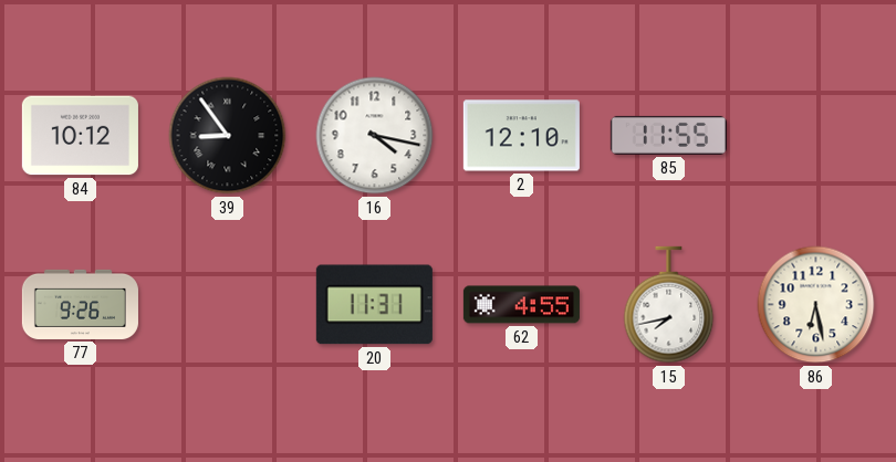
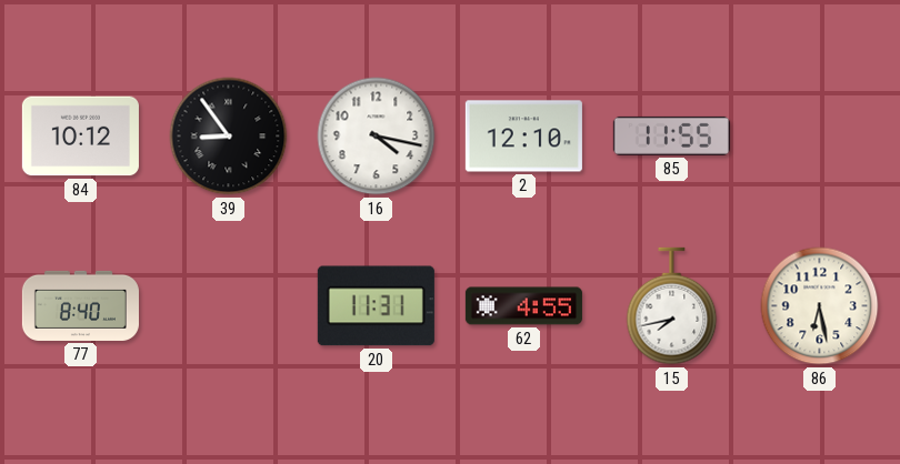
77: 9:26 -> 8:40 (80, 305)
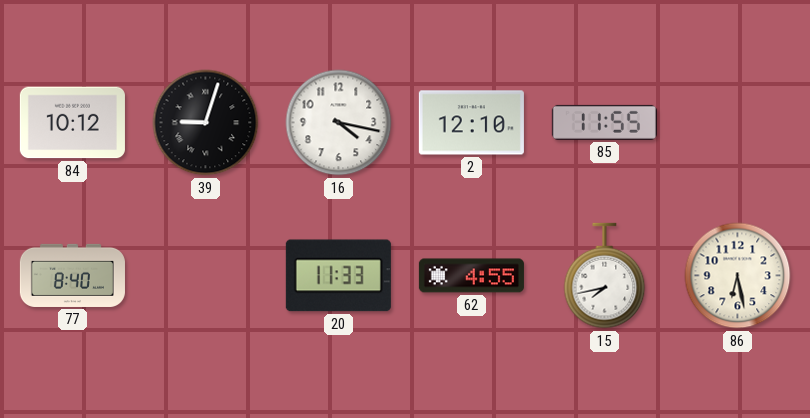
39: 8:54 -> 9:03 (206, 123)
20: 11:31 -> 11:33 (338, 276)
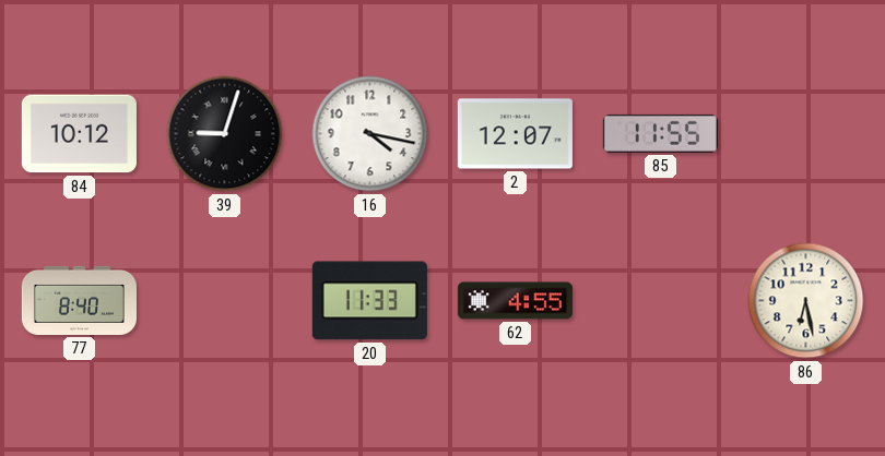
2: 12:10 -> 12:07 (515, 134)
15: 7:43 -> none (605, 276)
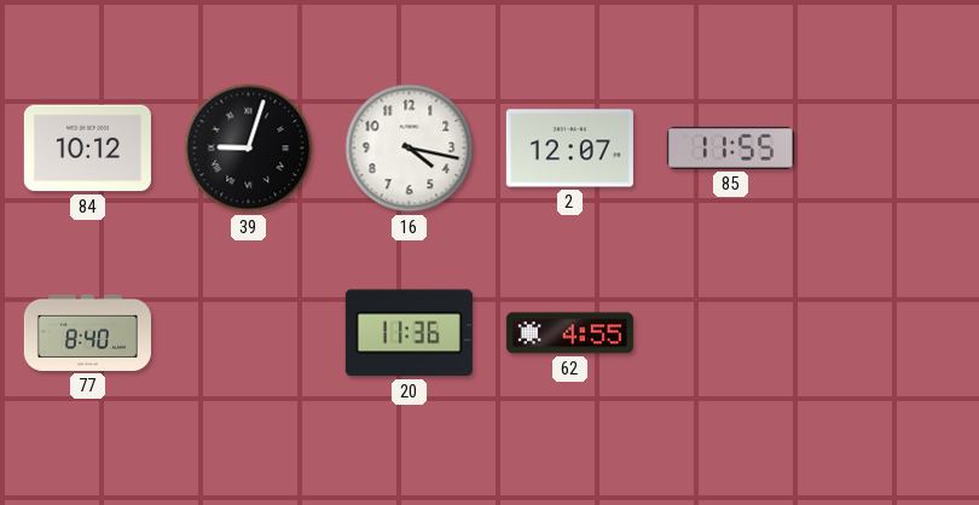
20: 11:33 -> 11:36 (409, 333)
86: 6:28 -> none (806, 301)
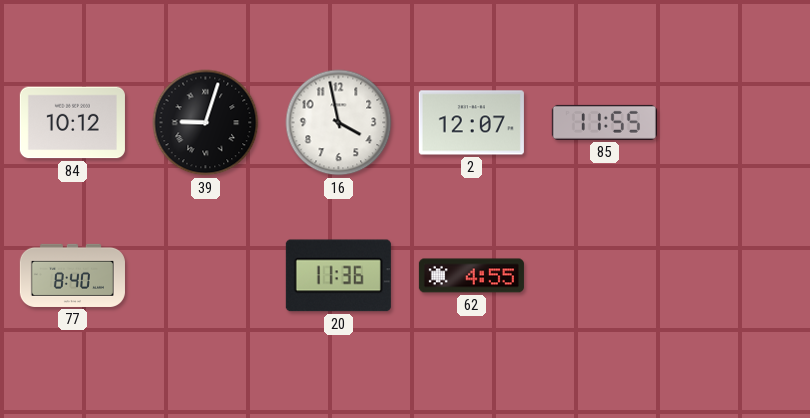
16: 4:17 -> 3:58 (339, 123)
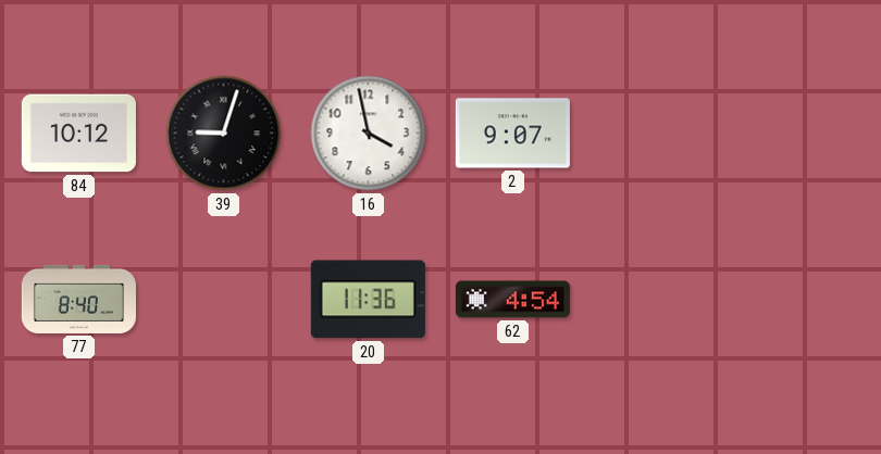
2: 12:07 -> 9:07 (512, 134)
85: 11:55 -> none (604, 122)
62: 4:55 -> 4:54 (512, 300)
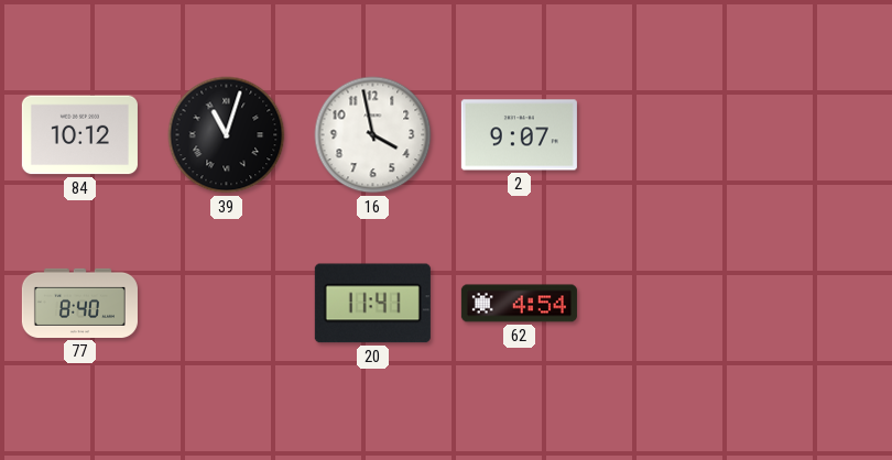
39: 9:03 -> 11:03 (227, 135)
20: 11:36 -> 11:41 (372, 304)
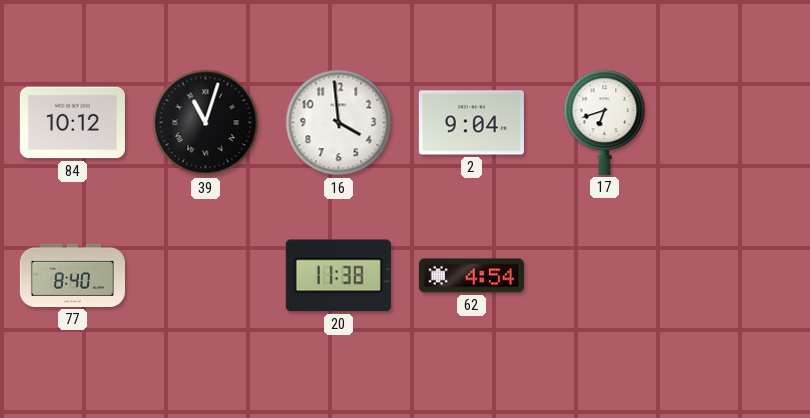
16: 3:58 -> 3:59 (339, 123)
2: 9:07 -> 9:04 (471, 123)
17: none -> 6:42 (605, 122)
20: 11:41 -> 11:38 (338, 276)
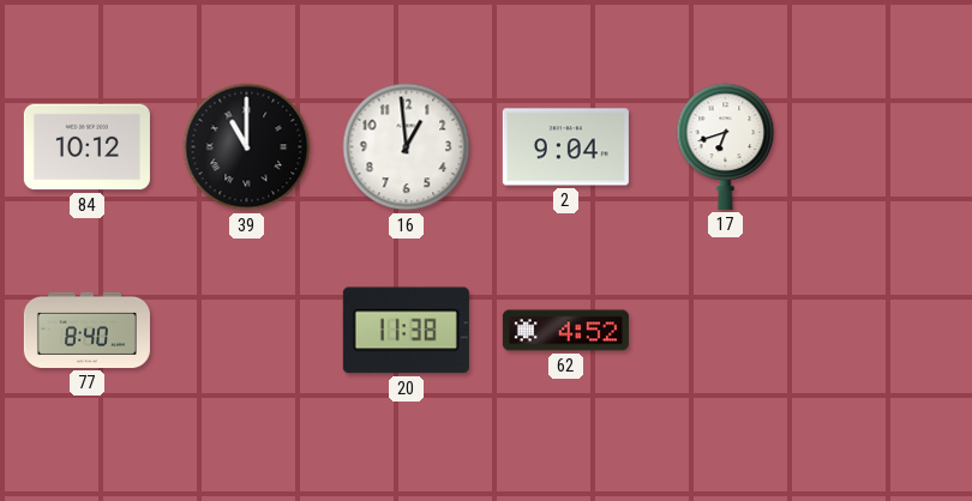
39: 11:03 -> 11:00 (247, 147)
16: 3:59 -> 12:59 (407, 147)
62: 4:54 -> 4:52 (565, 331)
